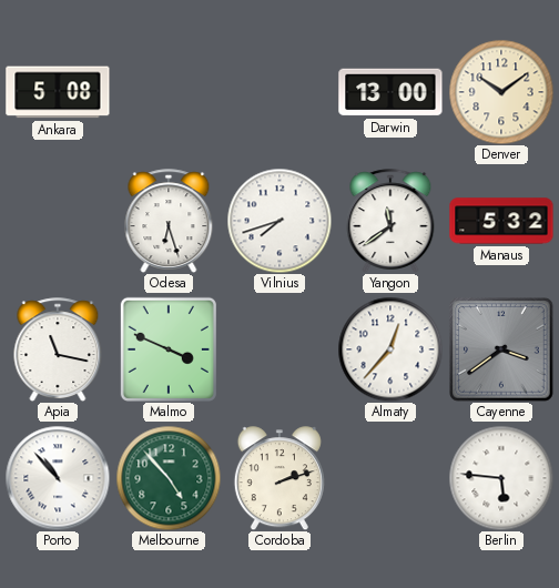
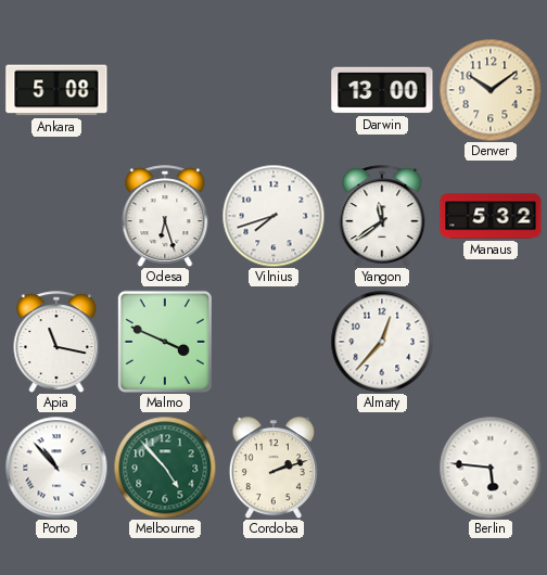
Cayenne: 3:39 -> none (502, 351)
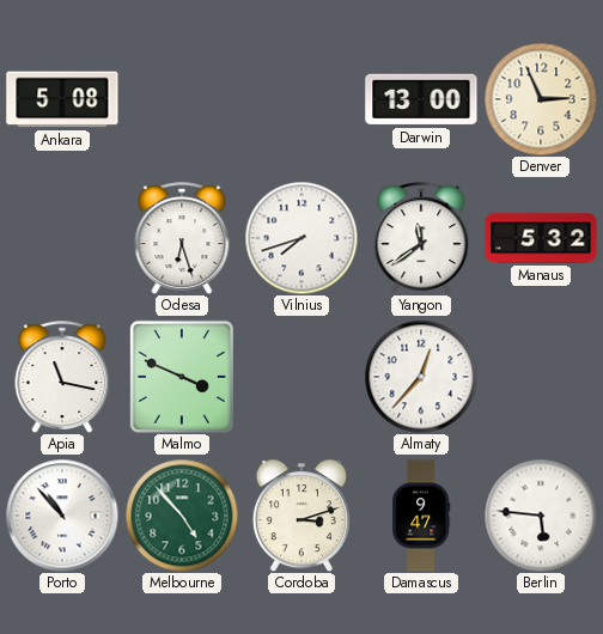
Denver: 10:09 -> 2:56 (541, 99)
Cordoba: 2:12 -> 3:12 (301, 516)
Damascus: none -> 9:47 (421, 516)
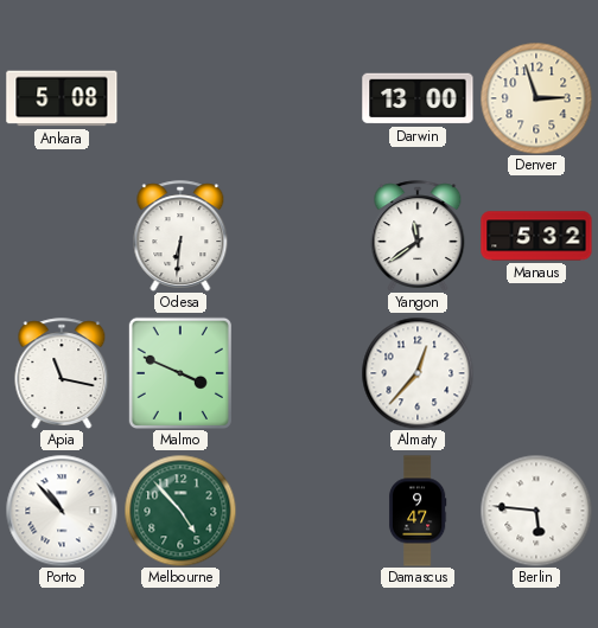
Denver: 2:56 -> 2:57 (536, 98)
Odesa: 6:27 -> 6:31 (180, 236)
Vilnius: 7:42 -> none (301, 238)
Cordoba: 3:12 -> none (301, 516)
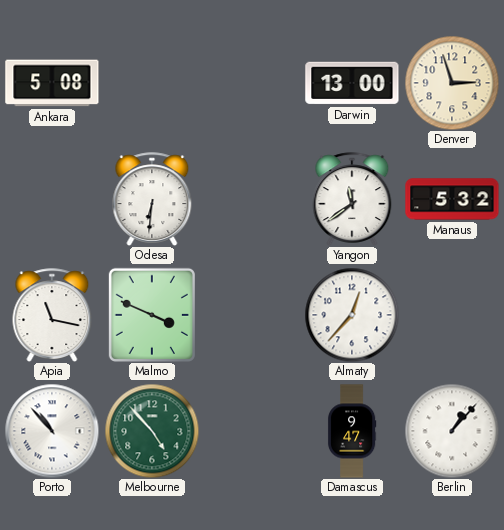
Berlin: 5:46 -> 1:07 (452, 431)
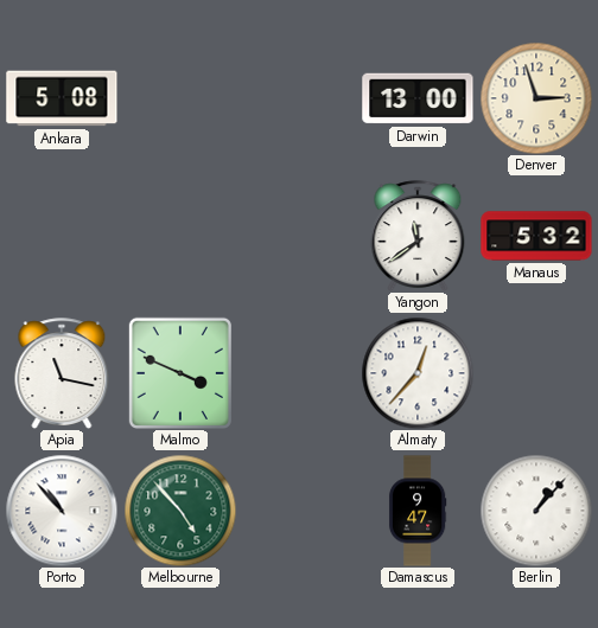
Odesa: 6:31 -> none (152, 199)
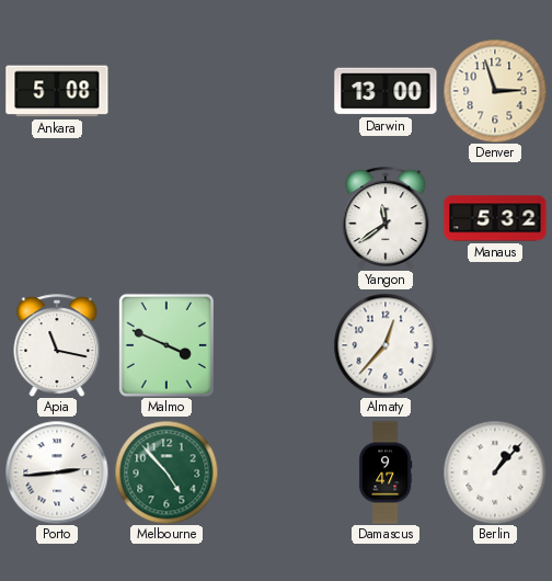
Porto: 10:53 -> 2:44 (57, 472)
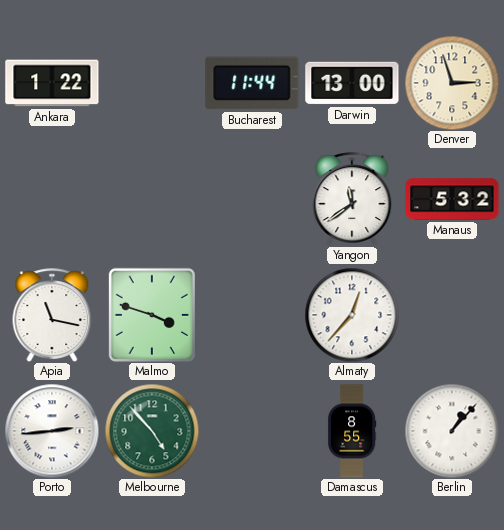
Ankara: 5:08 -> 1:22 (52, 83)
Bucharest: none -> 11:44 (252, 83)
Malmo: 3:49 -> 3:48 (152, 315)
Damascus: 9:47 -> 8:55 (352, 431)
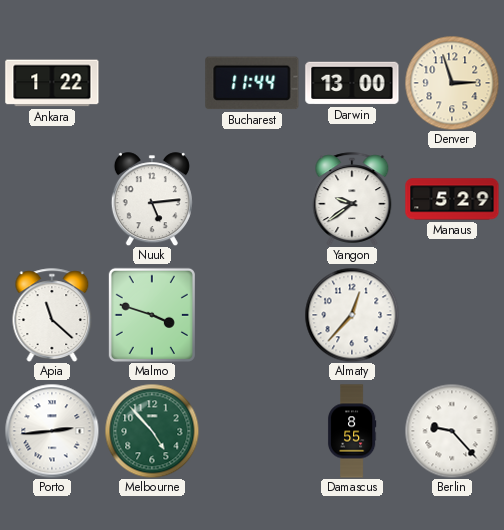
Nuuk: none -> 5:14 (152, 199)
Yangon: 11:39 -> 9:39 (352, 199)
Manaus: 5:32 -> 5:29 (452, 199)
Apia: 11:17 -> 11:22 (52, 315)
Berlin: 1:07 -> 9:23 (452, 431)
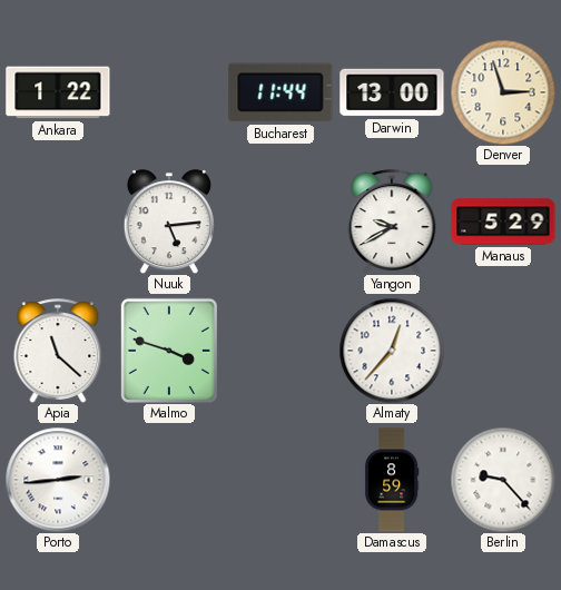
Yangon: 9:39 -> 9:40 (392, 222)
Melbourne: 4:53 -> none (152, 431)
Damascus: 8:55 -> 8:59 (392, 480)
